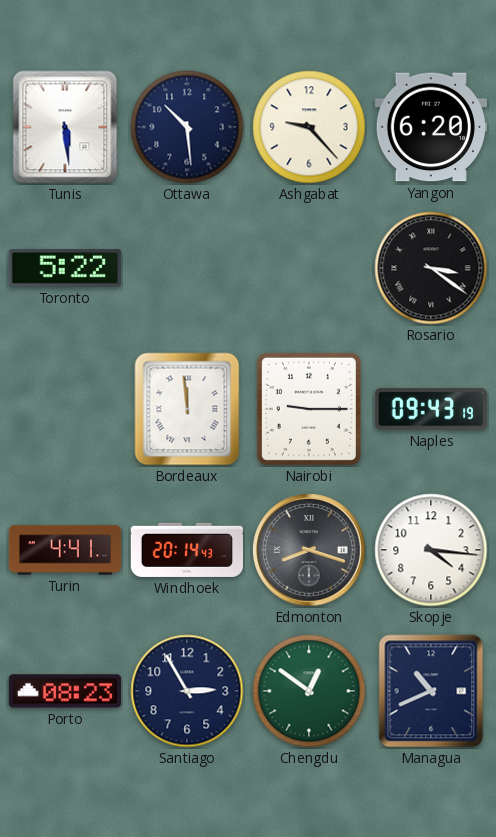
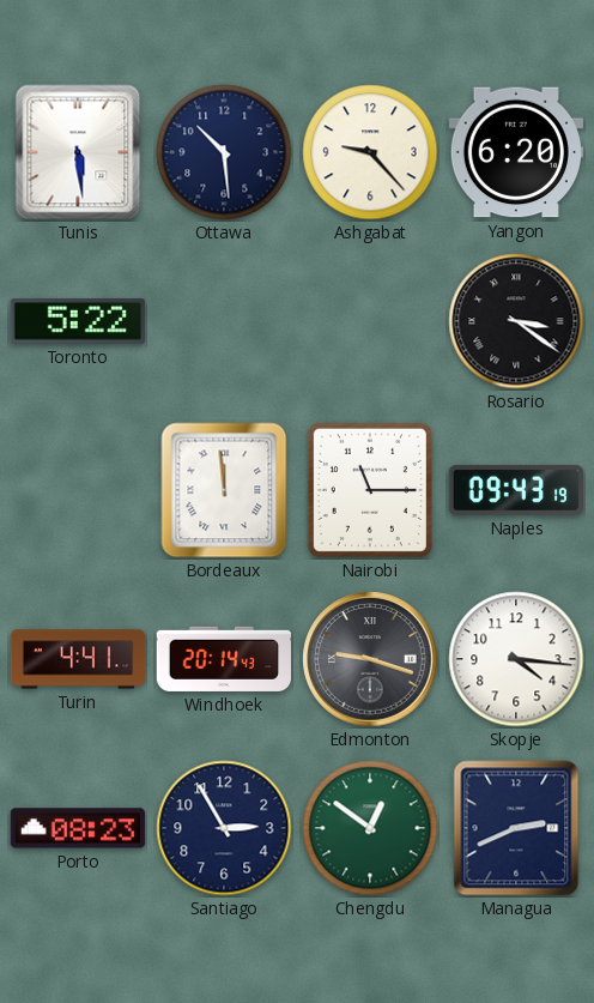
Nairobi: 9:15 -> 11:15 (370, 490)
Edmonton: 8:18 -> 9:18 (371, 660)
Managua: 10:41 -> 2:41 (516, 828)
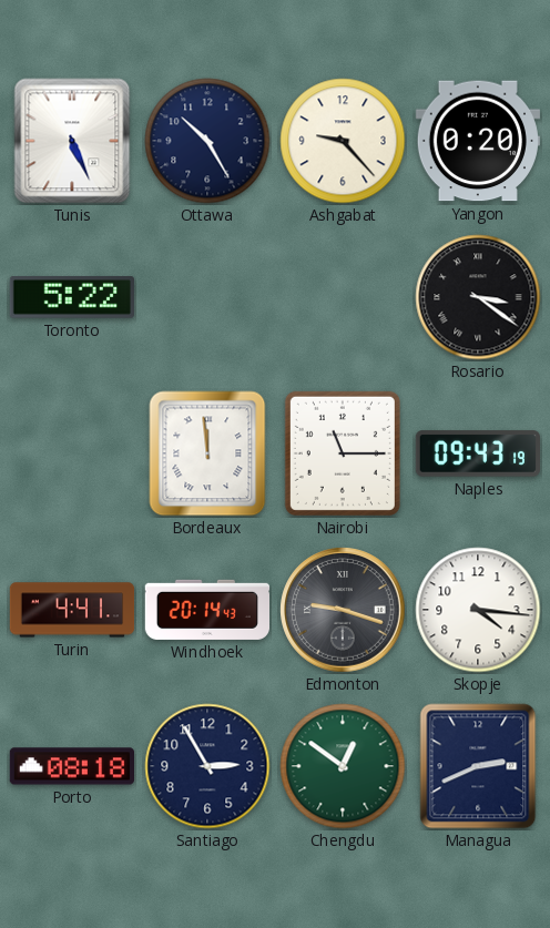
Tunis: 5:29 -> 5:26 (72, 141)
Ottawa: 10:29 -> 10:25 (207, 141)
Yangon: 6:20 -> 0:20 (477, 141)
Porto: 08:23 -> 08:18 (71, 766)
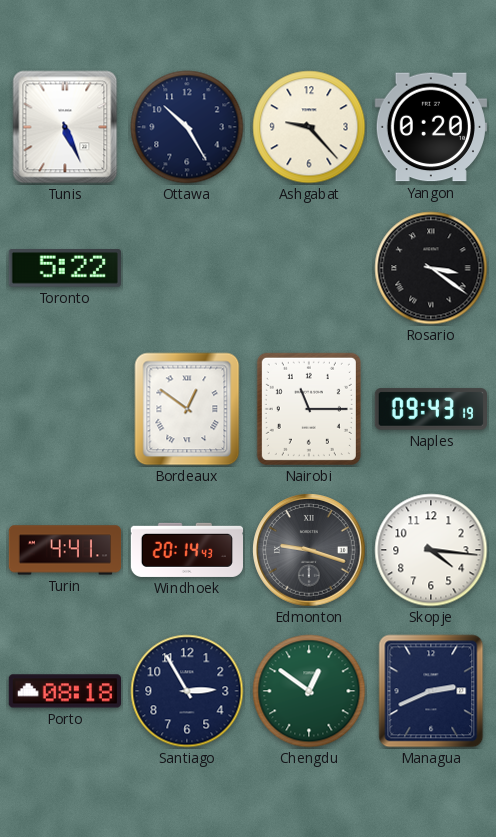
Bordeaux: 11:59 -> 12:51 (187, 409)
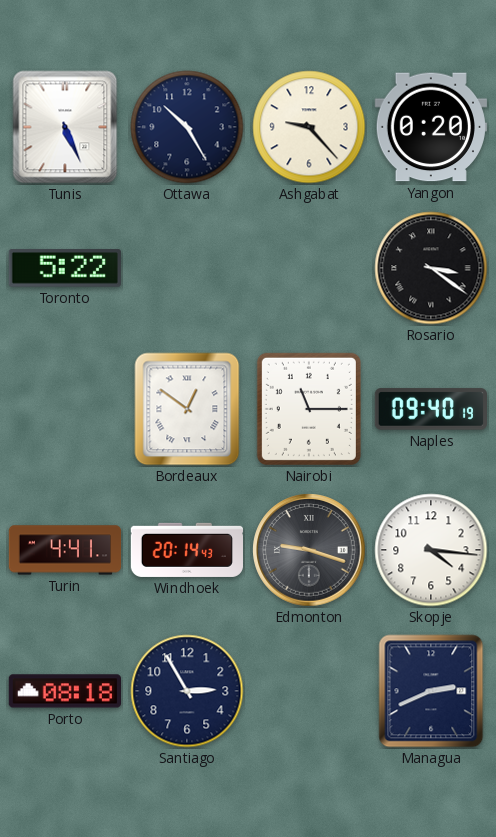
Naples: 09:43 -> 09:40 (430, 409)
Chengdu: 12:51 -> none (309, 691)
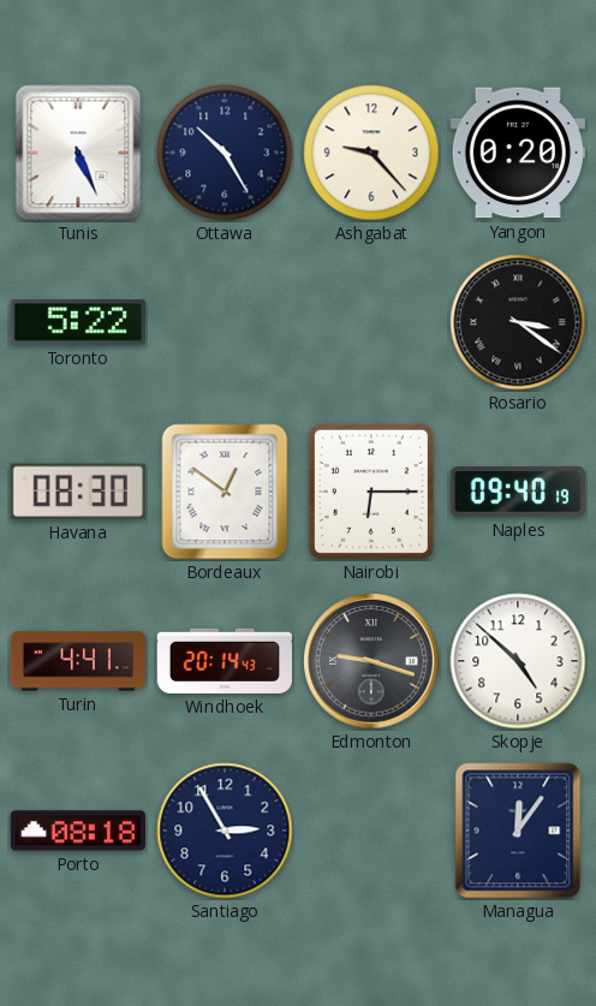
Havana: none -> 08:30 (78, 492)
Nairobi: 11:15 -> 6:15 (371, 492)
Skopje: 4:16 -> 4:52 (518, 661)
Managua: 2:41 -> 12:06 (518, 831)
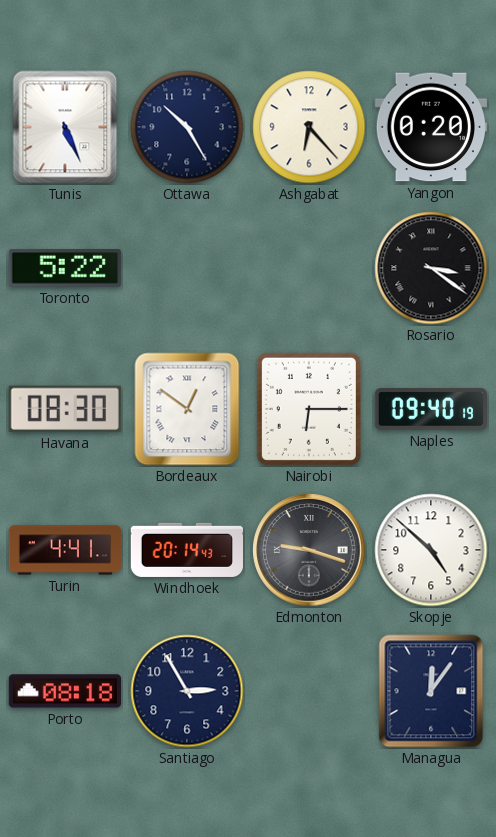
Ashgabat: 9:23 -> 6:23 (309, 127)
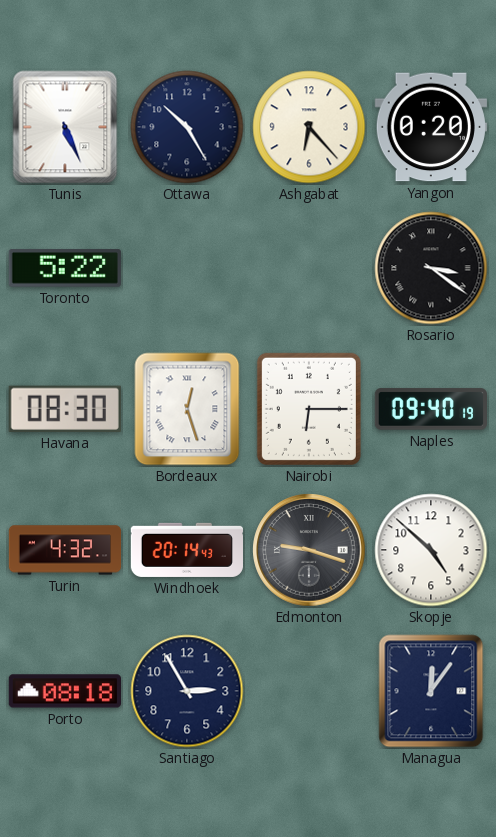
Bordeaux: 12:51 -> 12:27 (187, 409)
Turin: 4:41 -> 4:32 (65, 550)
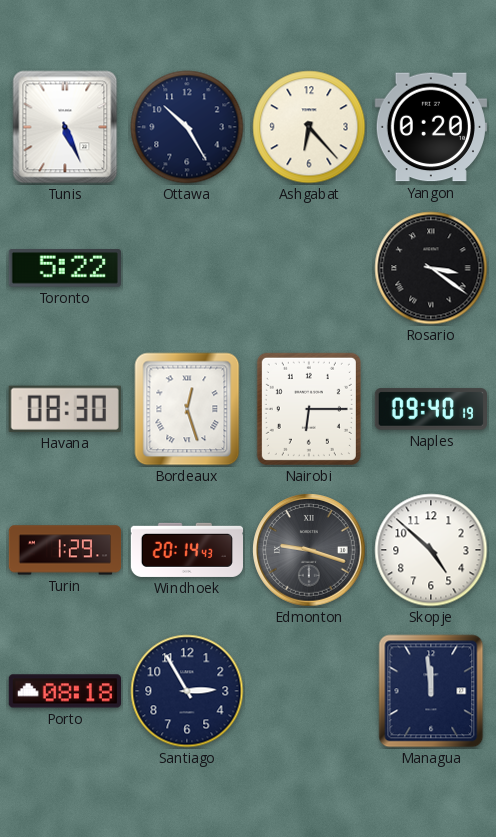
Turin: 4:32 -> 1:29 (65, 550)
Managua: 12:06 -> 11:59 (431, 691)
